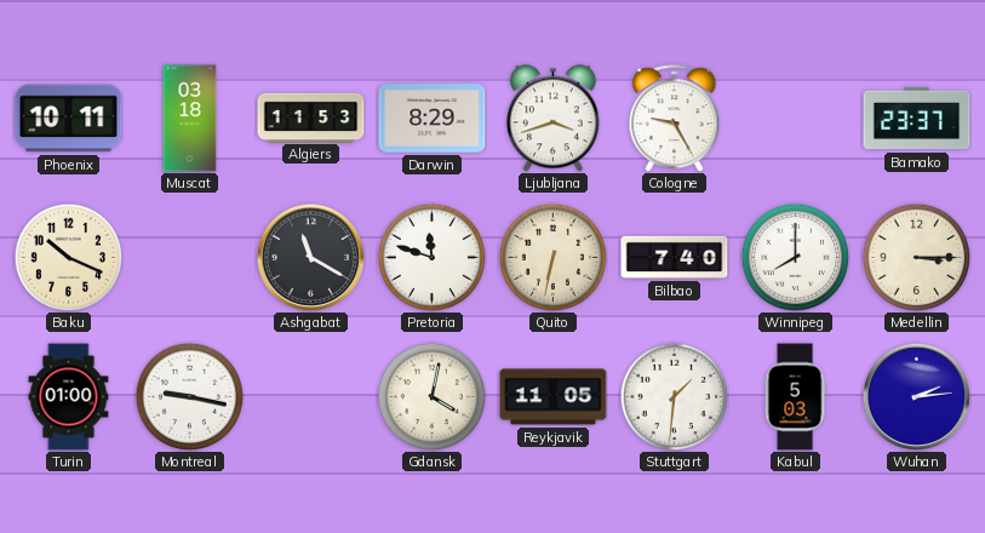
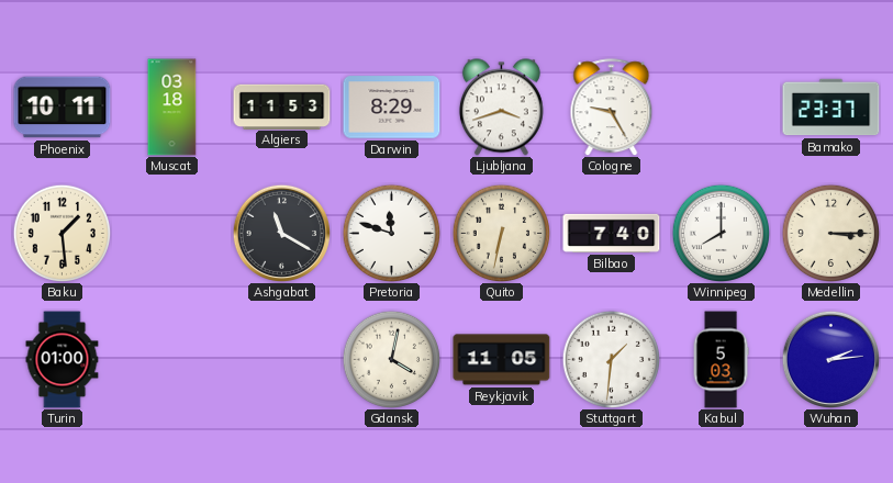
Baku: 10:19 -> 1:29 (62, 233)
Montreal: 9:17 -> none (189, 396)
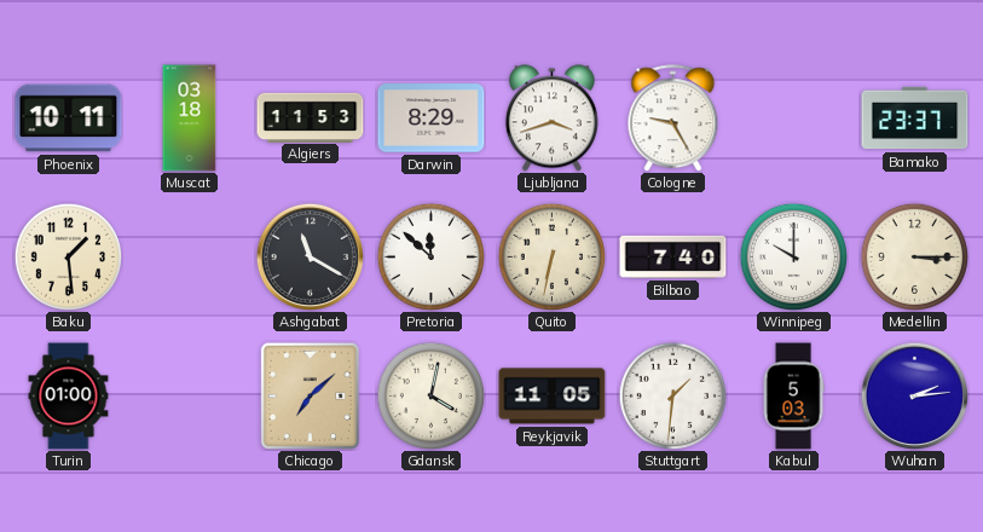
Pretoria: 11:48 -> 11:52 (430, 256)
Winnipeg: 8:00 -> 10:00 (793, 256)
Chicago: none -> 7:08 (310, 395)
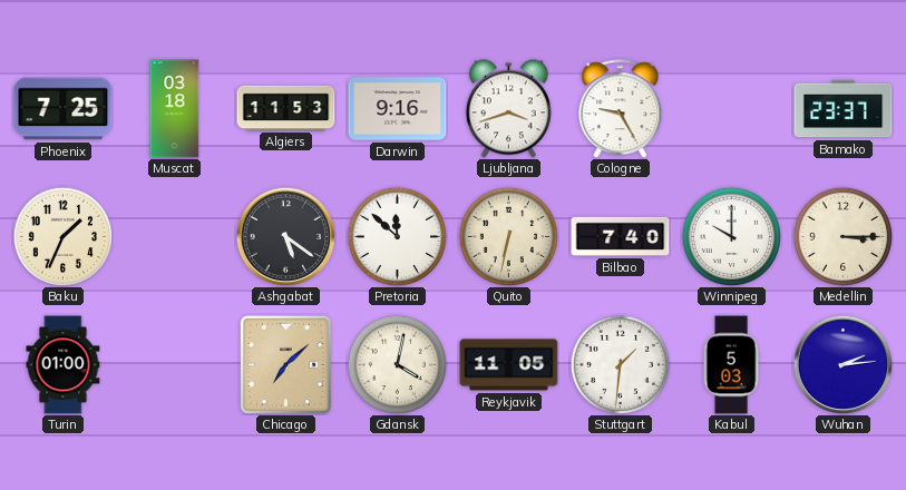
Phoenix: 10:11 -> 7:25 (64, 109)
Darwin: 8:29 -> 9:16 (398, 109)
Baku: 1:29 -> 1:34 (62, 236)
Ashgabat: 11:20 -> 5:21 (285, 236)
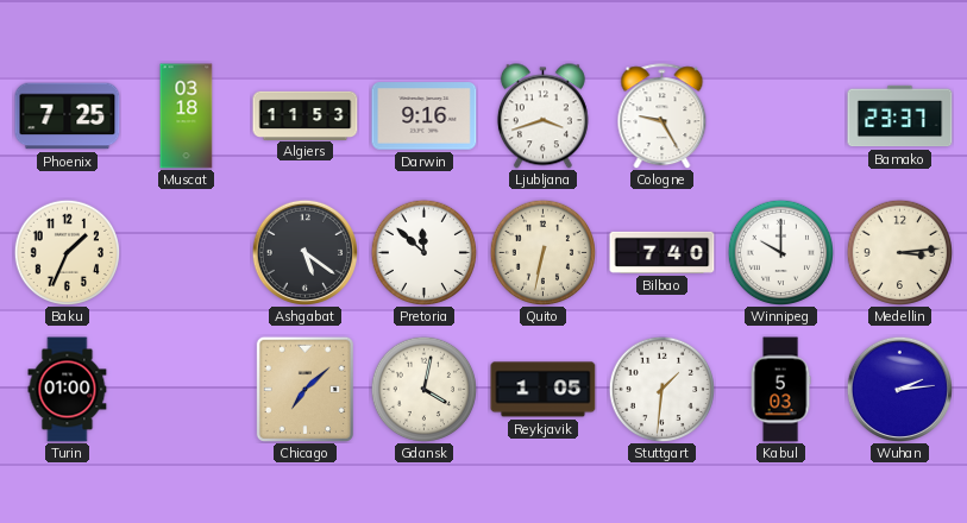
Medellin: 3:15 -> 3:14 (899, 252)
Reykjavik: 11:05 -> 1:05 (544, 390)
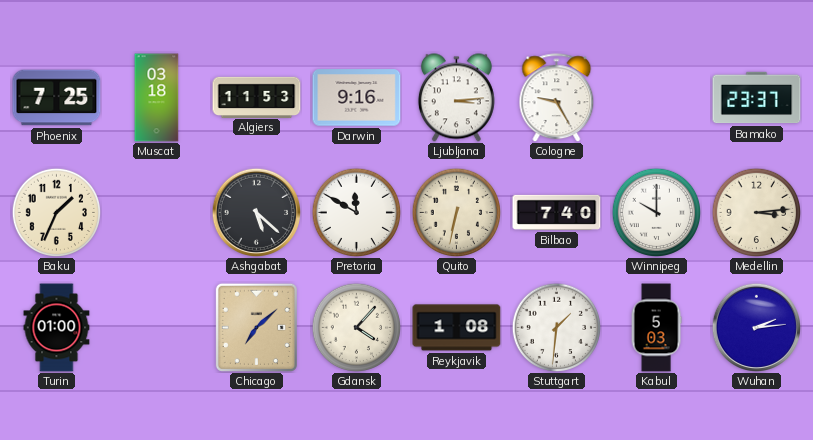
Ljubljana: 3:42 -> 3:14 (456, 98)
Ashgabat: 5:21 -> 5:22 (256, 212)
Pretoria: 11:52 -> 11:50 (356, 212)
Gdansk: 4:02 -> 4:07 (356, 327)
Reykjavik: 1:05 -> 1:08 (457, 328)
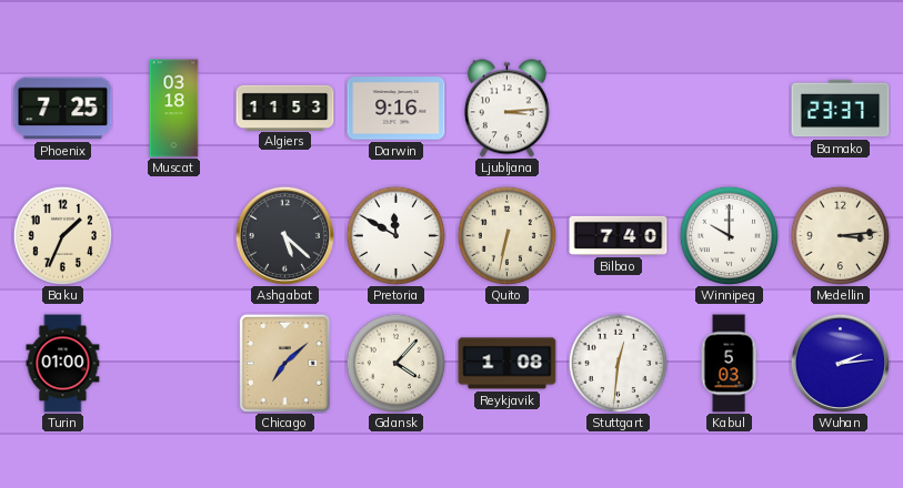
Cologne: 9:25 -> none (557, 98)
Stuttgart: 1:31 -> 12:31 (618, 363)
